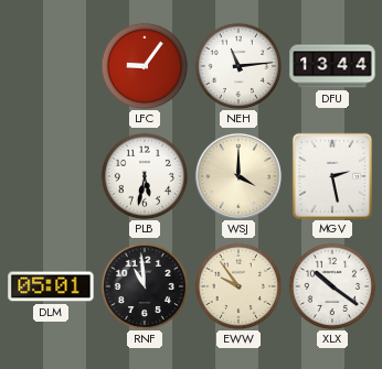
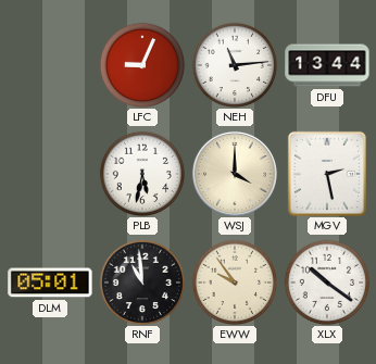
LFC: 9:06 -> 9:04 (142, 65)
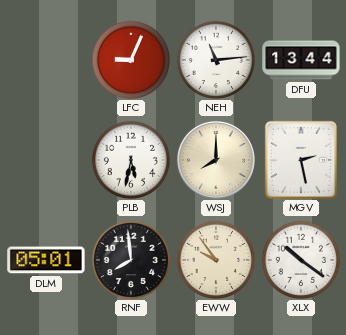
WSJ: 4:00 -> 8:00 (216, 160)
RNF: 10:59 -> 7:59 (131, 260)
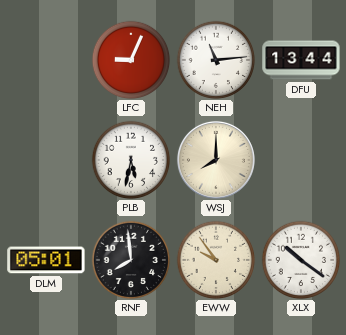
MGV: 2:28 -> none (301, 160)
